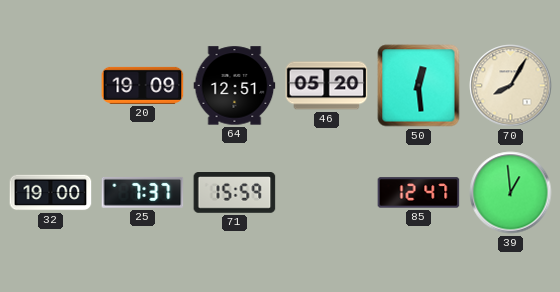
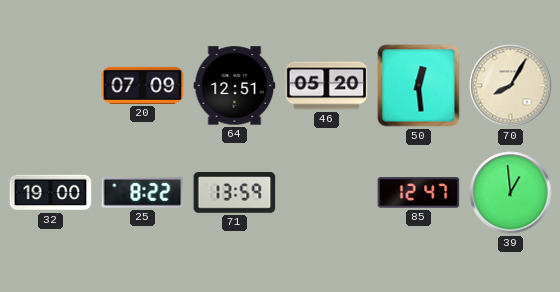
20: 19:09 -> 07:09 (143, 85)
25: 7:37 -> 8:22 (143, 192)
71: 15:59 -> 13:59 (235, 193)
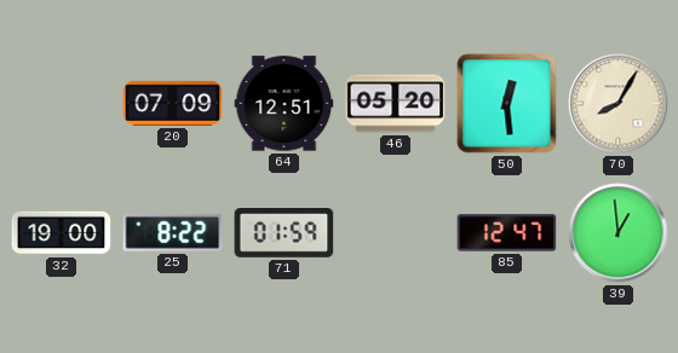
71: 13:59 -> 01:59 (285, 233)
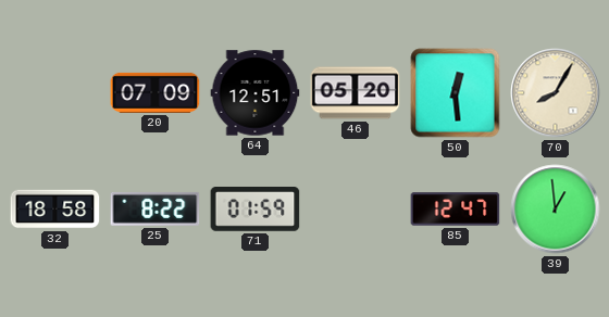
32: 19:00 -> 18:58 (55, 210)
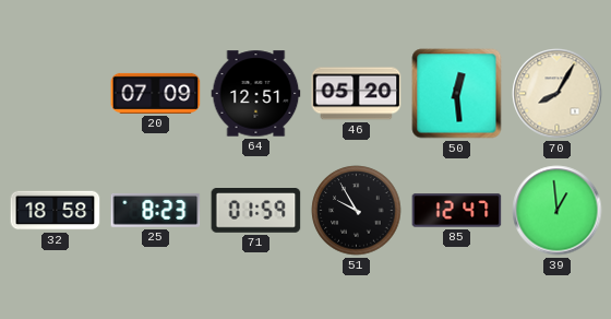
25: 8:22 -> 8:23 (156, 210)
51: none -> 9:55 (357, 211)
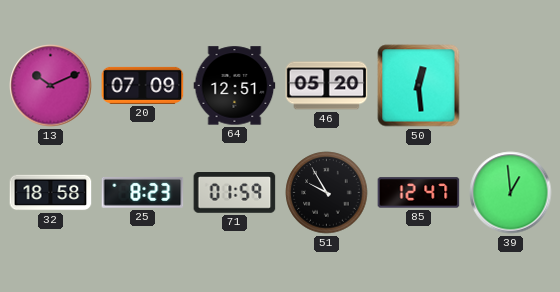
13: none -> 10:11 (51, 86)
70: 8:05 -> none (558, 94)
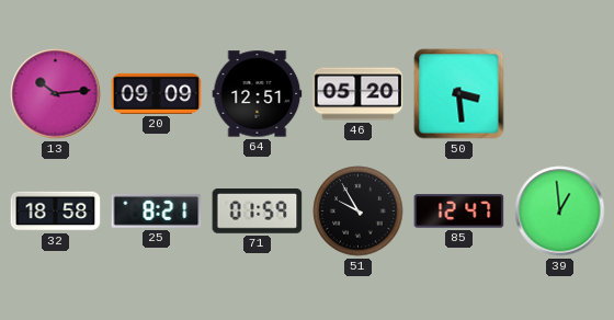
13: 10:11 -> 10:14 (56, 94)
20: 07:09 -> 09:09 (157, 93)
50: 12:29 -> 3:29 (459, 94)
25: 8:23 -> 8:21 (157, 210)
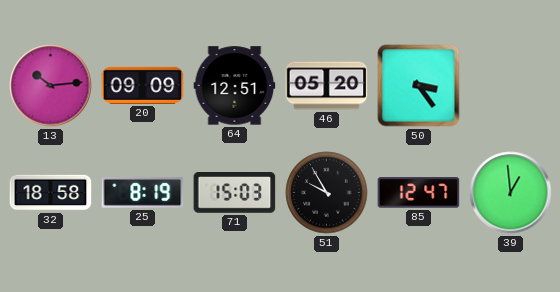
50: 3:29 -> 3:24 (419, 86)
25: 8:21 -> 8:19 (143, 192)
71: 01:59 -> 15:03 (235, 193)
